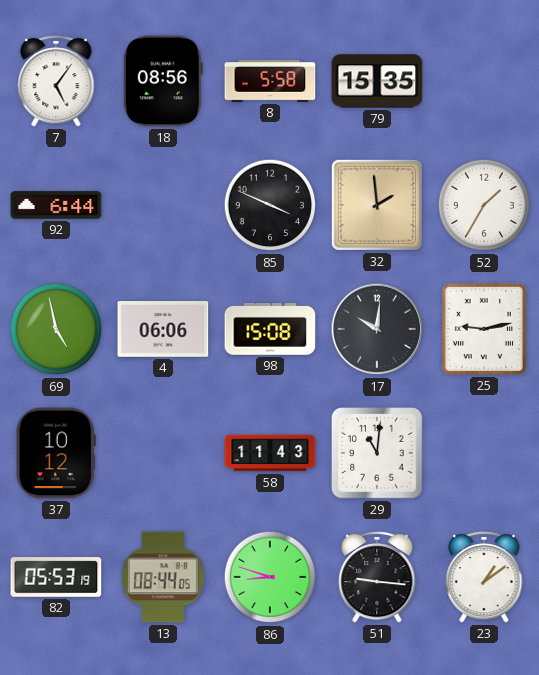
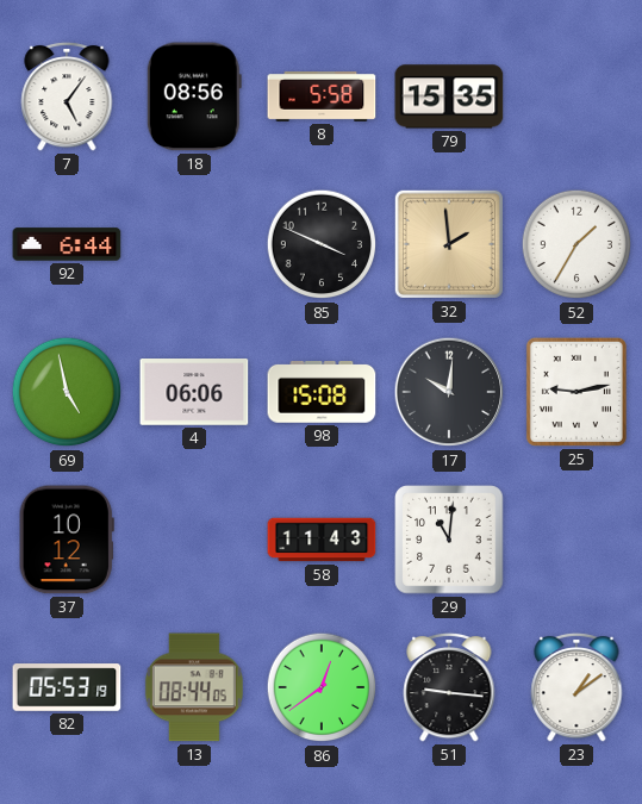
86: 8:48 -> 12:39 (322, 687)
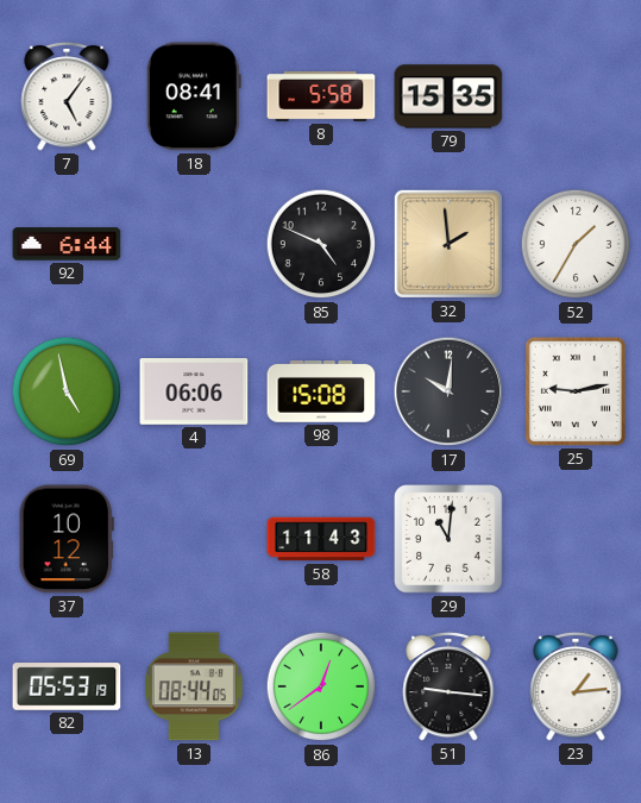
18: 08:56 -> 08:41 (194, 96)
85: 3:49 -> 4:49 (321, 244)
23: 1:09 -> 1:14 (576, 686)
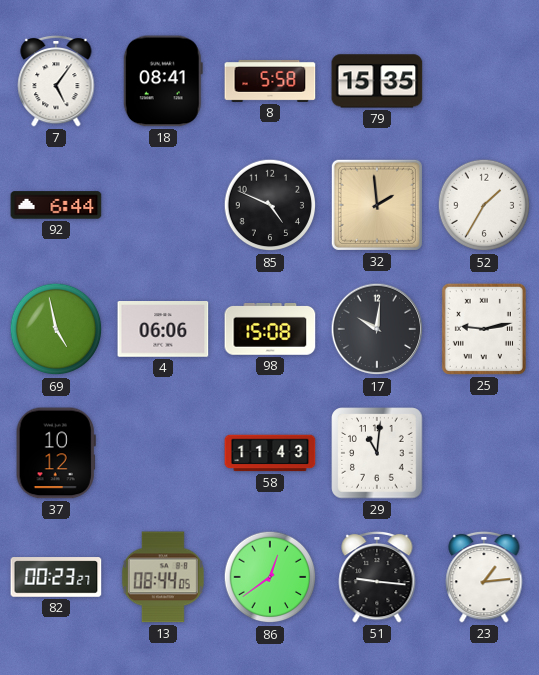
82: 05:53 -> 00:23 (56, 577)
